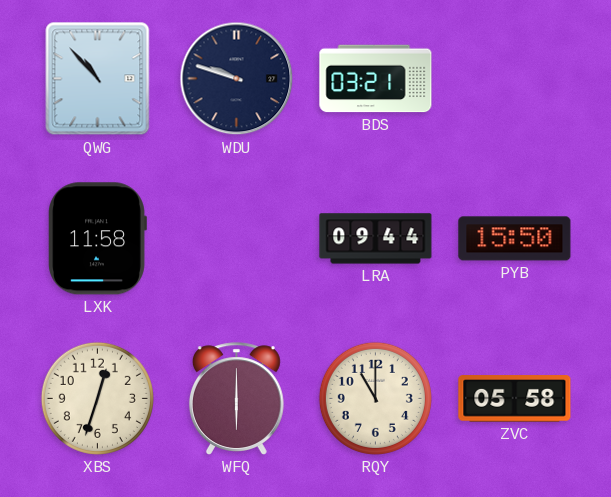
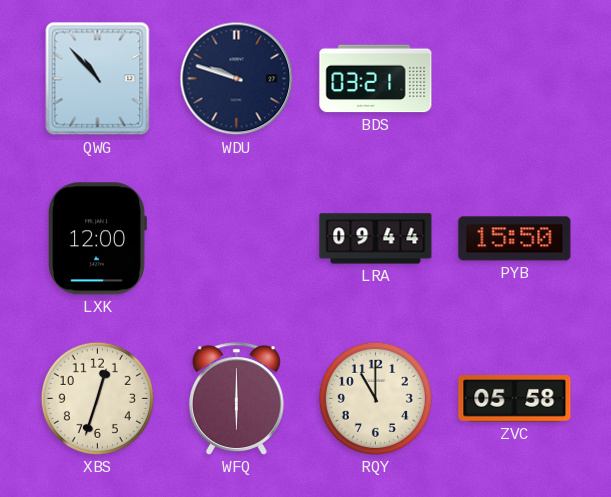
LXK: 11:58 -> 12:00 (97, 239)
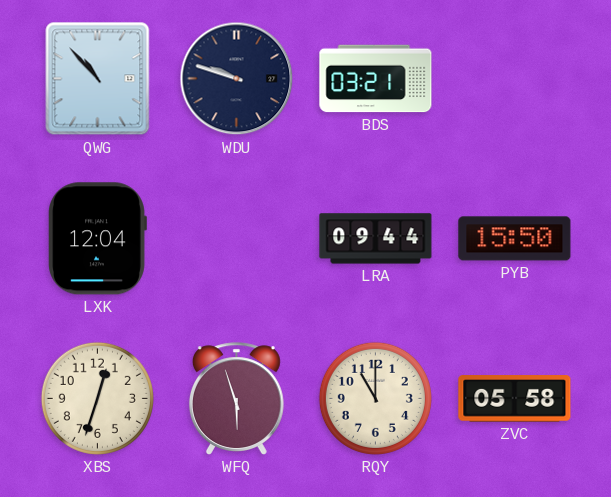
LXK: 12:00 -> 12:04 (97, 239)
WFQ: 6:00 -> 5:57 (236, 399)
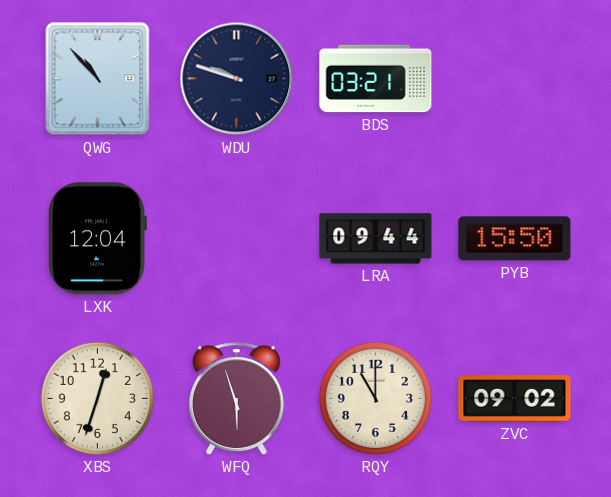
ZVC: 05:58 -> 09:02 (515, 399)
